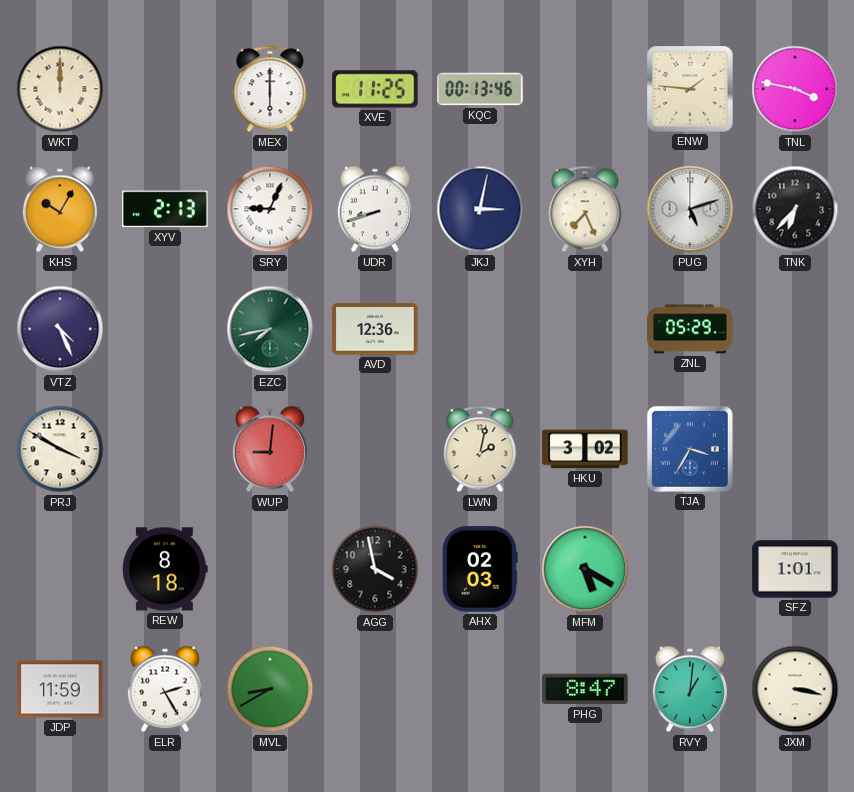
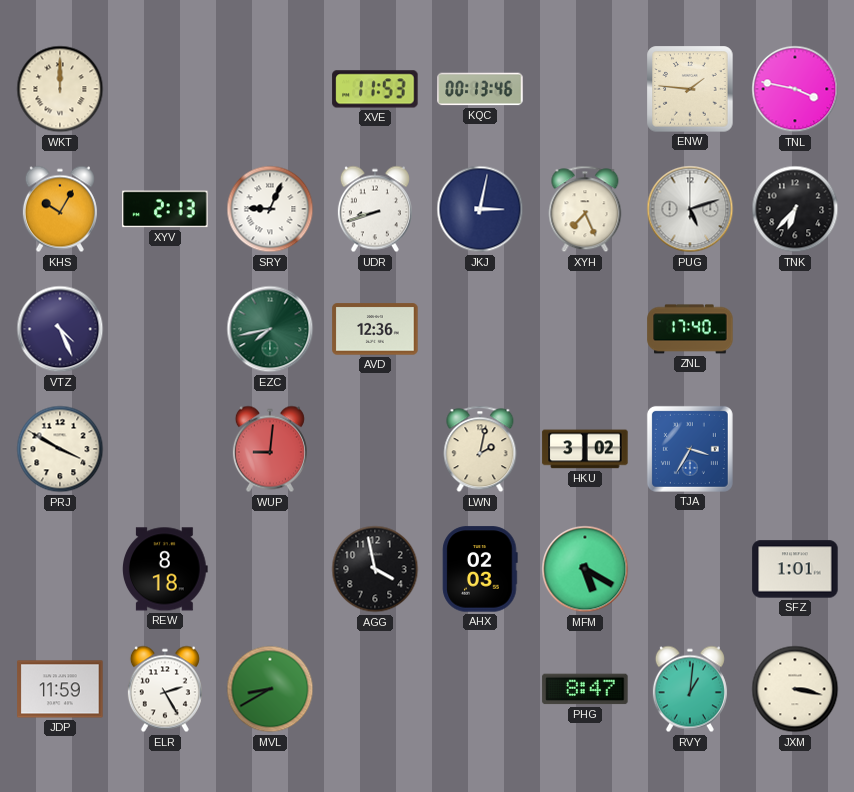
MEX: 6:00 -> none (270, 89)
XVE: 11:25 -> 11:53 (375, 89)
ZNL: 05:29 -> 17:40 (690, 329)
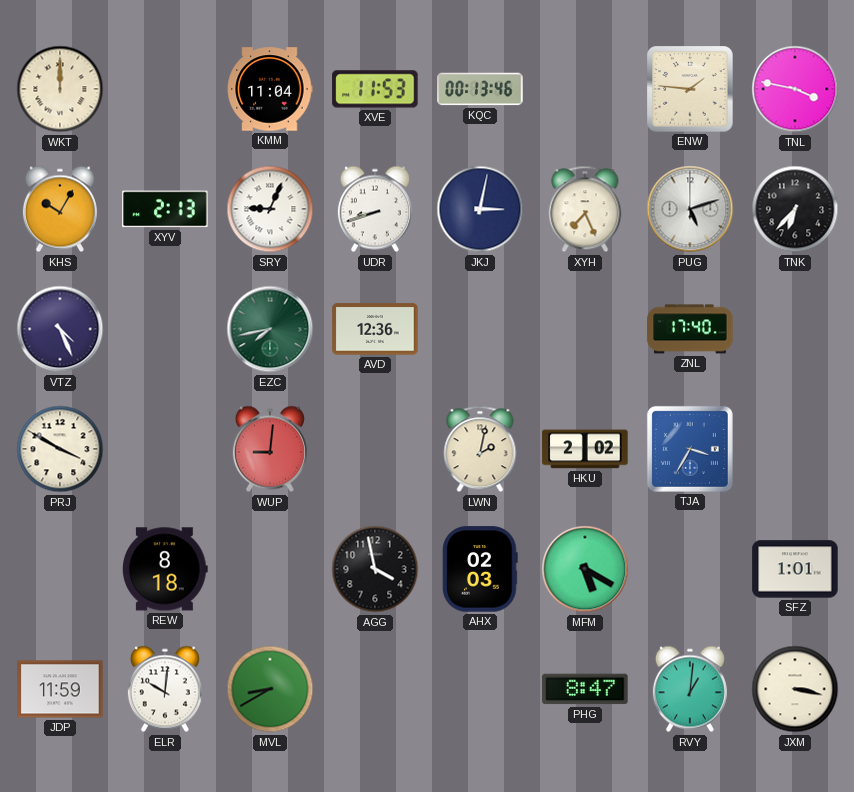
KMM: none -> 11:04 (270, 89)
HKU: 3:02 -> 2:02 (585, 449)
ELR: 2:25 -> 10:01 (165, 689)
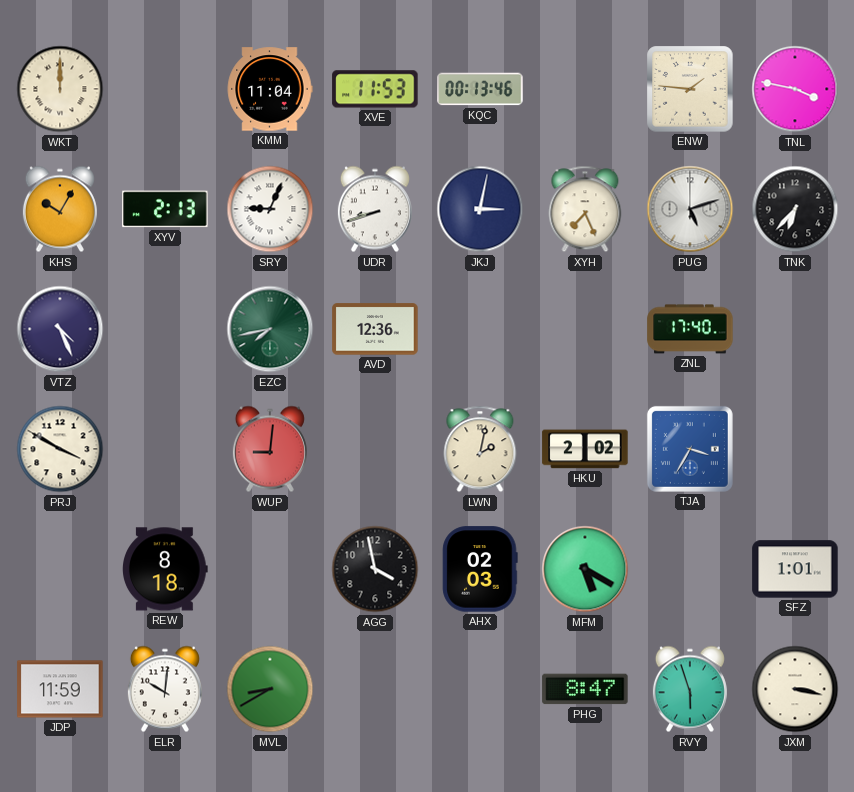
RVY: 1:01 -> 5:57 (690, 689)
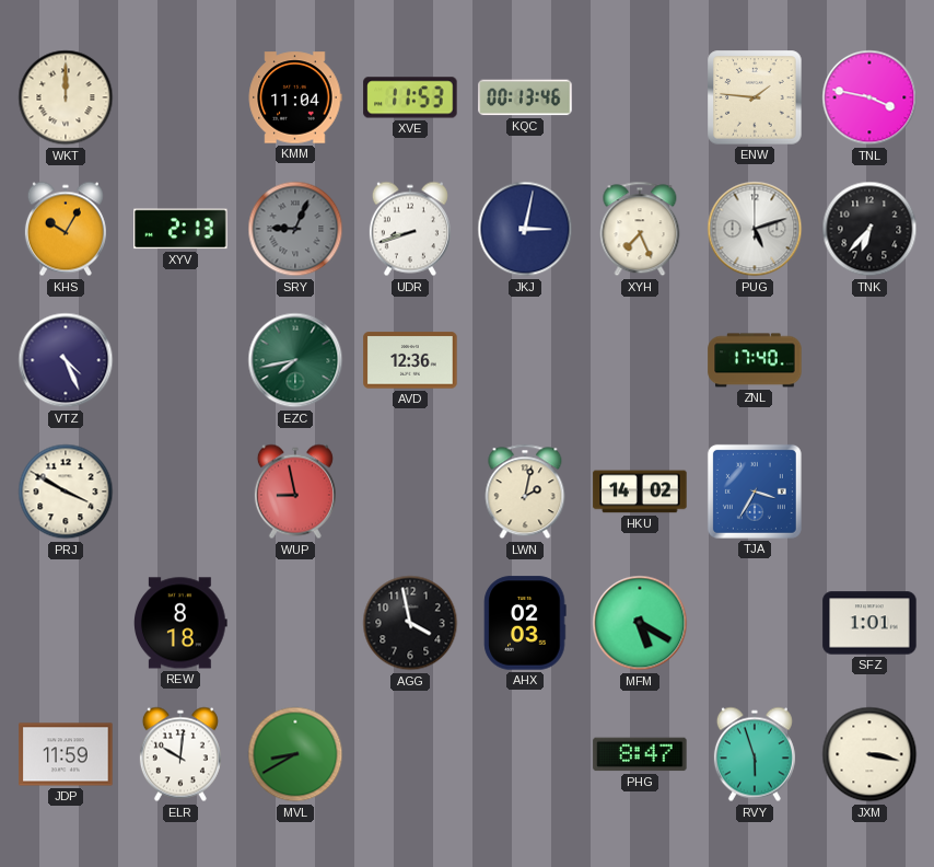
SRY dial: white -> grey (295, 229)
WUP: 9:01 -> 8:58 (295, 492)
HKU: 2:02 -> 14:02 (640, 492)
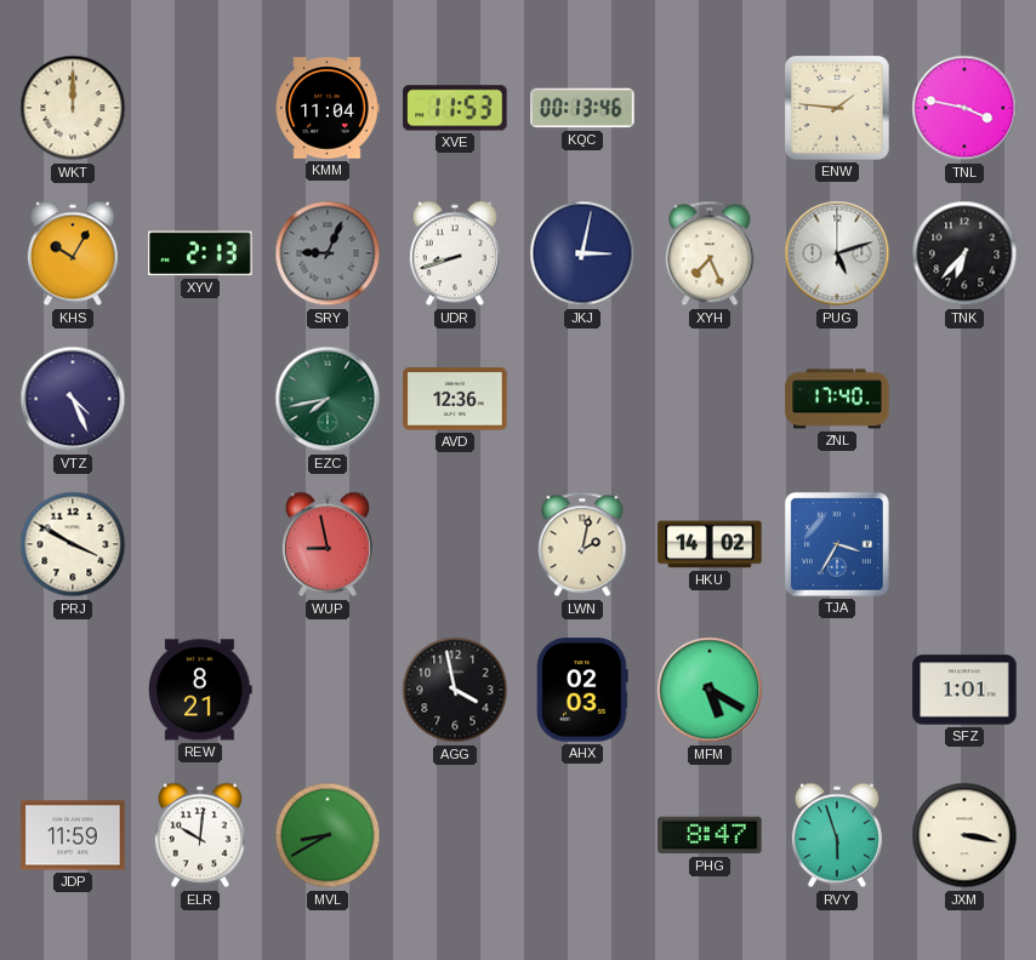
REW: 8:18 -> 8:21 (201, 690)
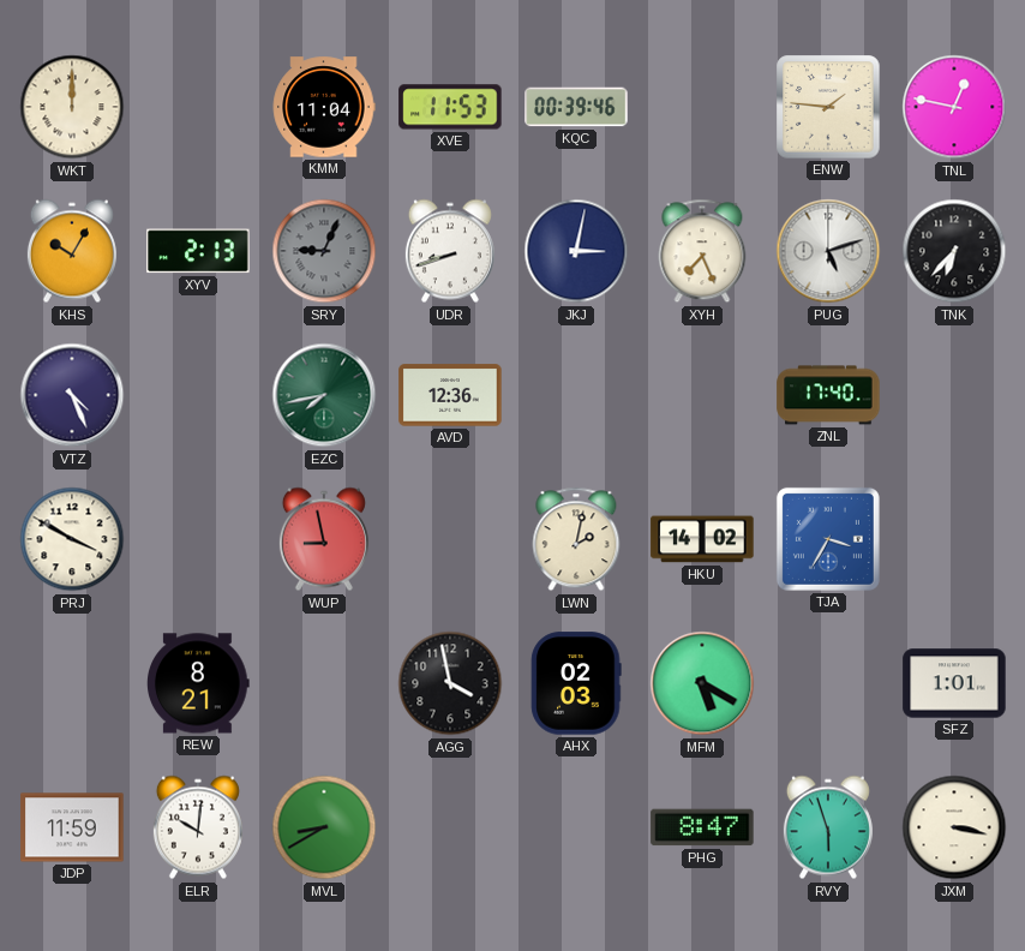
KQC: 00:13 -> 00:39 (576, 107)
TNL: 3:47 -> 12:47 (954, 107)
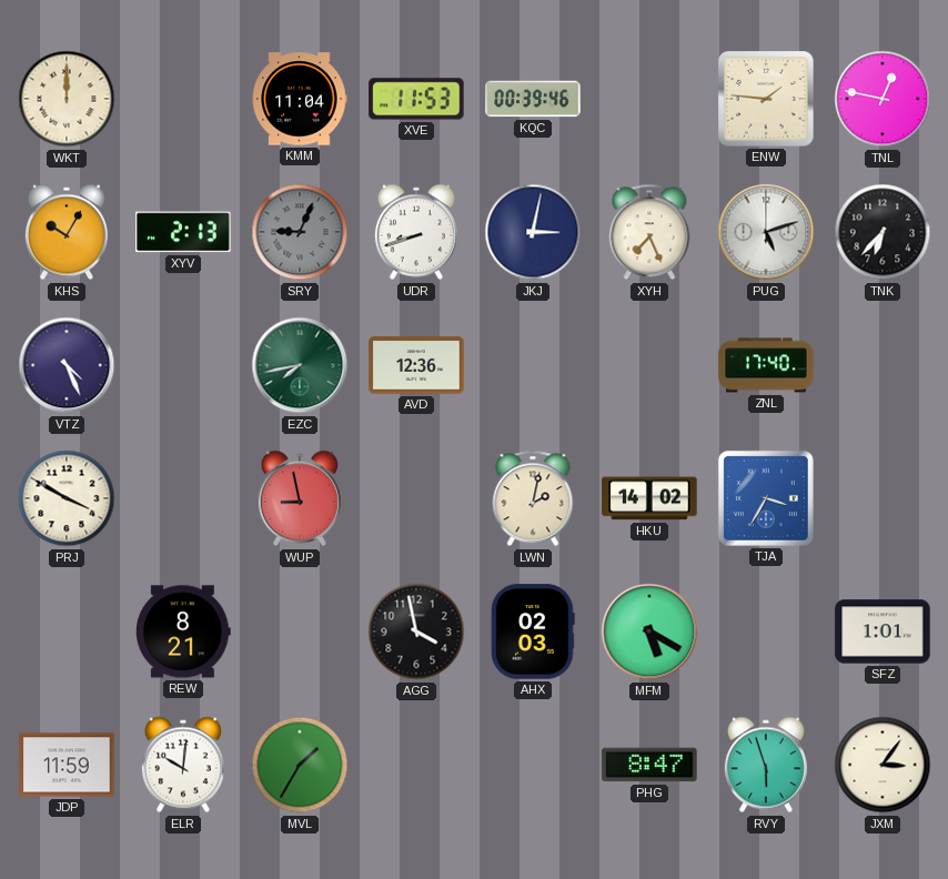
MVL: 8:40 -> 1:35 (300, 765)
JXM: 3:17 -> 3:06 (883, 765)
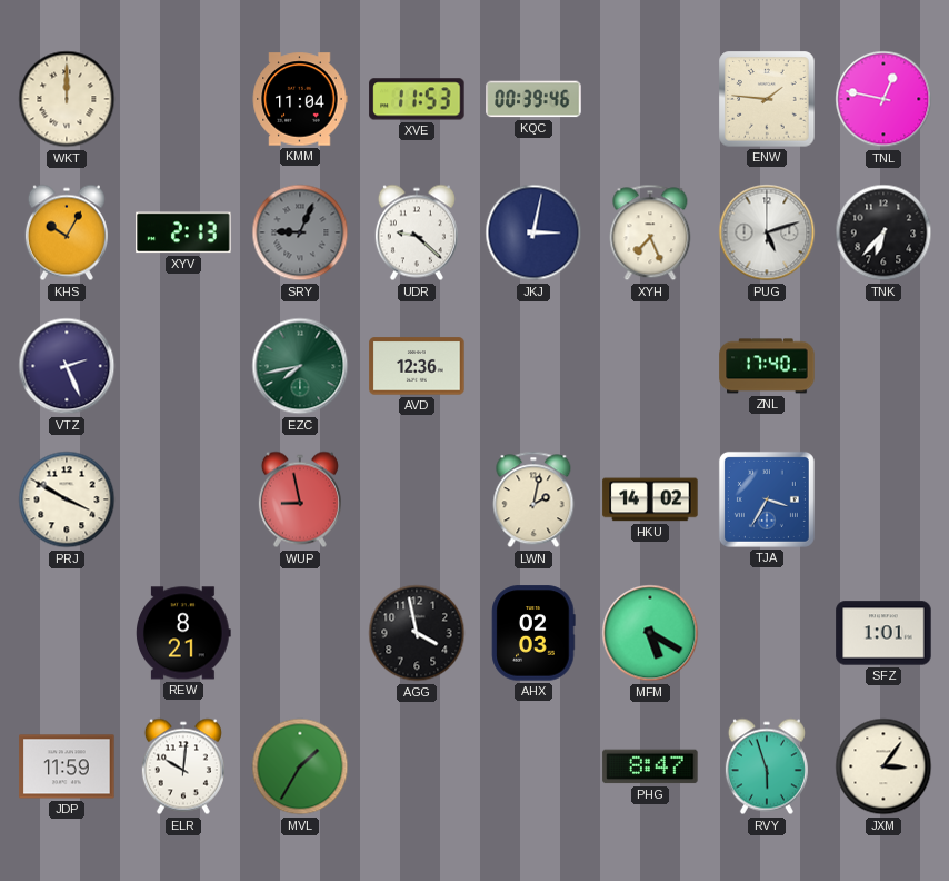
UDR: 8:42 -> 9:22 (417, 232)
VTZ: 4:26 -> 2:26 (67, 366)
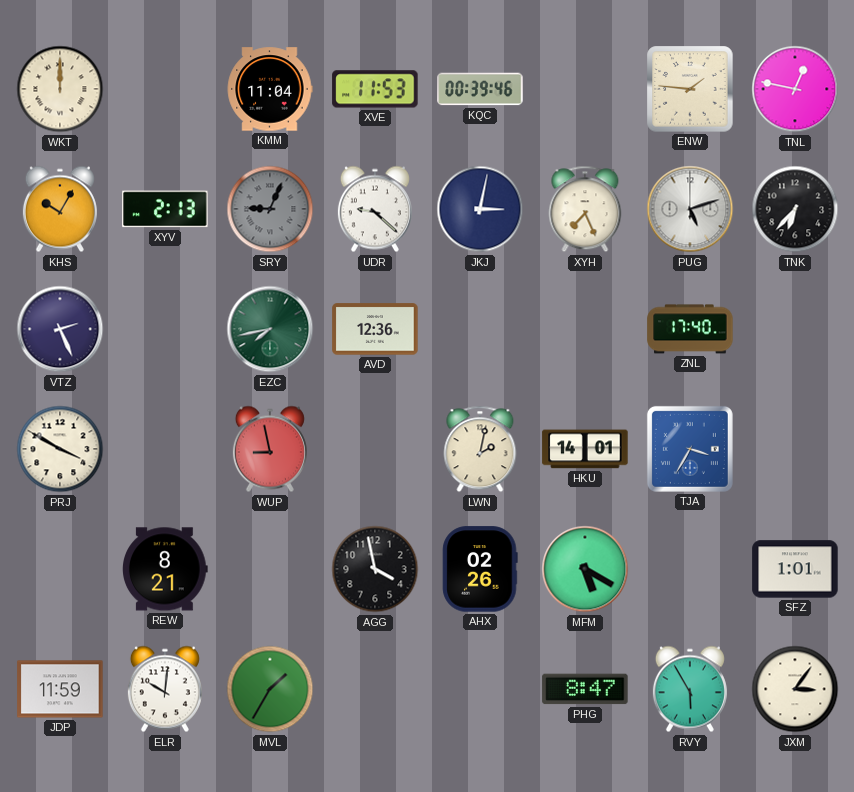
HKU: 14:02 -> 14:01 (585, 449)
AHX: 02:03 -> 02:26 (480, 569)
RVY: 5:57 -> 5:55 (690, 689)
